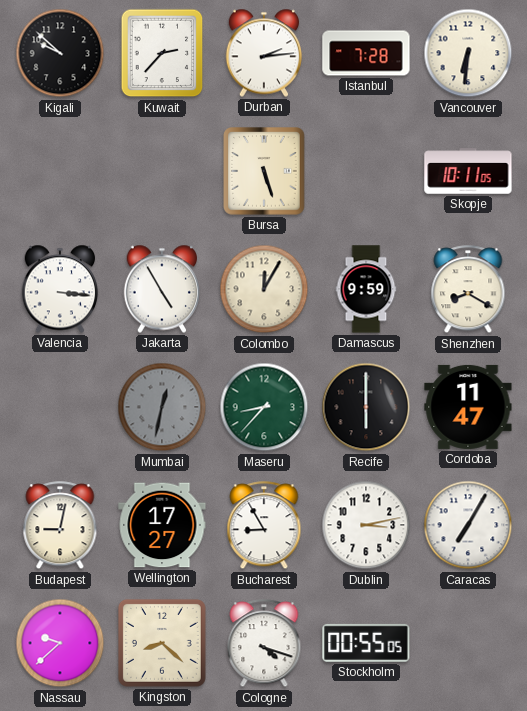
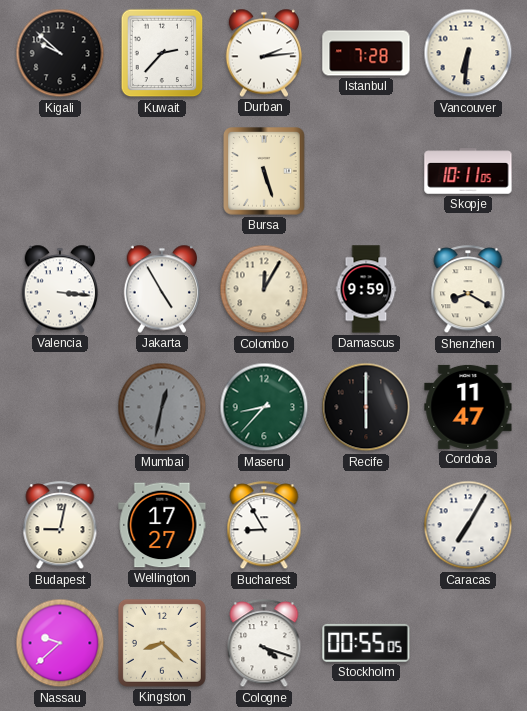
Dublin: 3:13 -> none (366, 525)
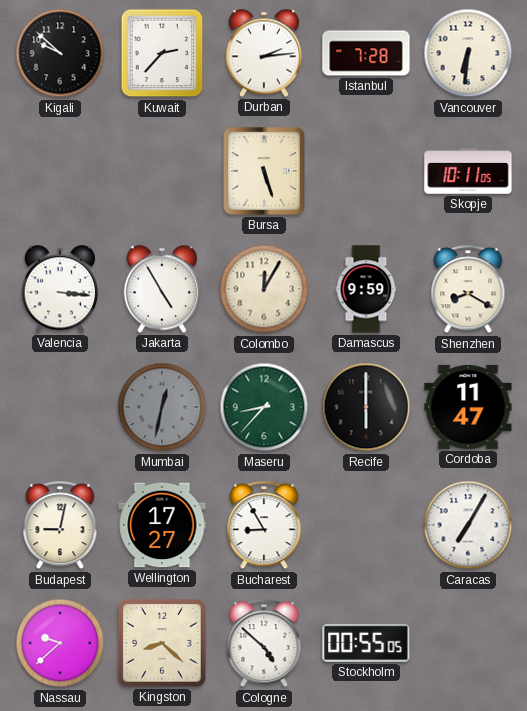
Cologne: 4:18 -> 4:52 (264, 644)
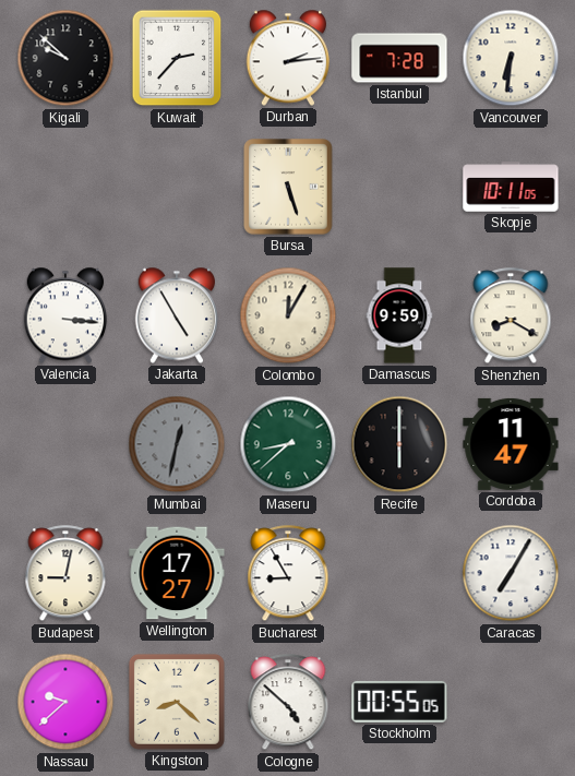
Maseru: 8:37 -> 8:38 (288, 444)
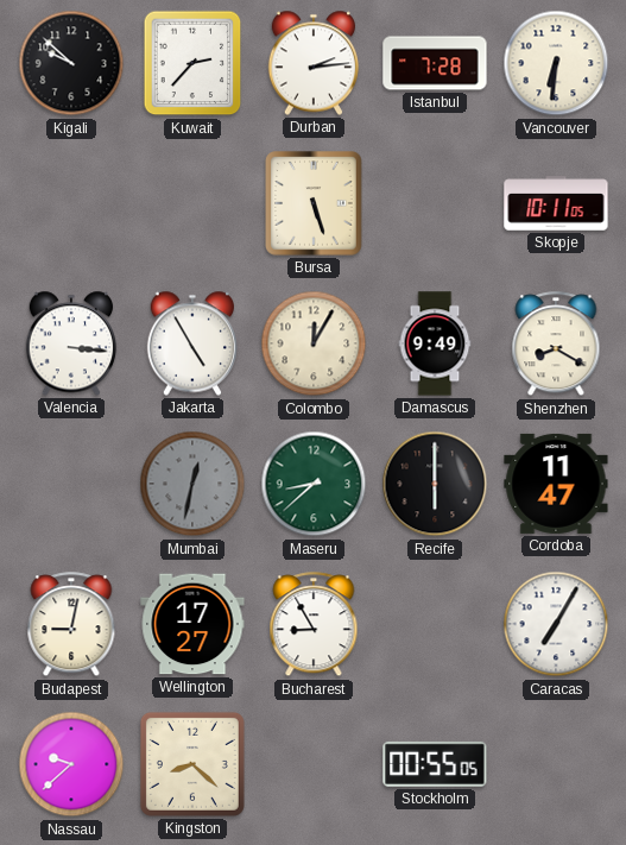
Damascus: 9:59 -> 9:49 (435, 343)
Cologne: 4:52 -> none (288, 703)
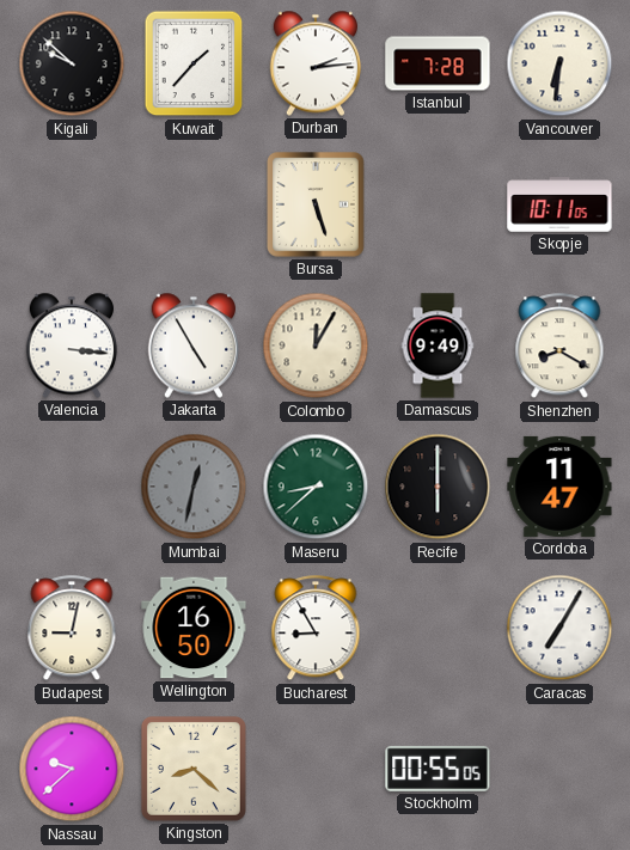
Kuwait: 2:37 -> 1:37 (194, 63)
Wellington: 17:27 -> 16:50 (194, 628)
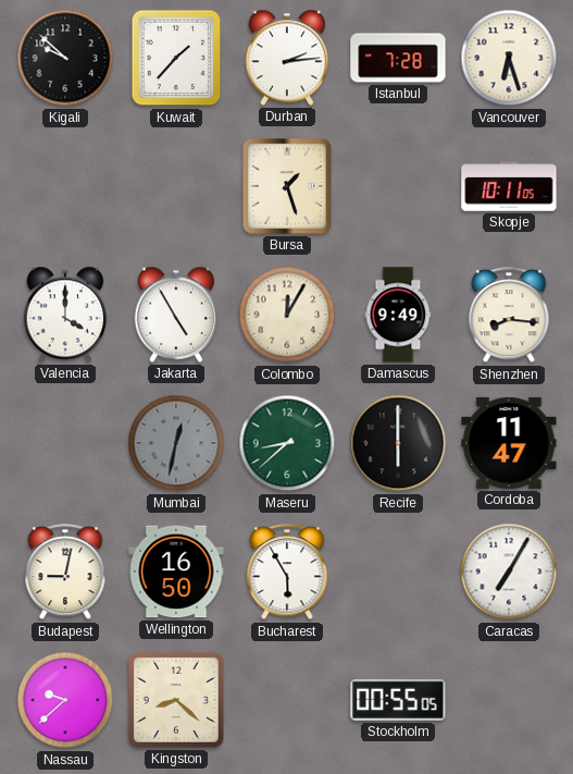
Vancouver: 6:31 -> 6:27 (509, 58)
Bursa: 5:27 -> 1:27 (287, 186)
Valencia: 3:16 -> 4:00 (65, 315)
Shenzhen: 8:20 -> 8:16 (509, 316)
Bucharest: 8:55 -> 5:55 (287, 573)
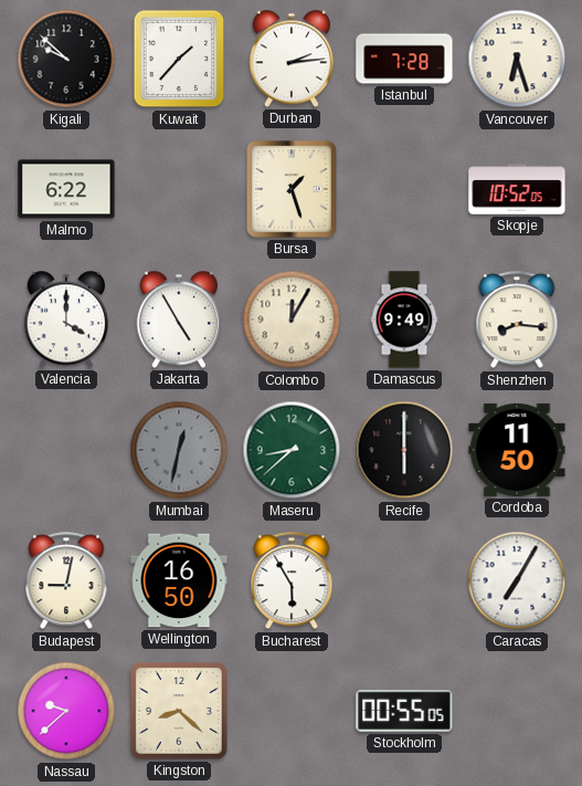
Malmo: none -> 6:22 (66, 189)
Skopje: 10:11 -> 10:52 (517, 189)
Cordoba: 11:47 -> 11:50 (517, 450)
